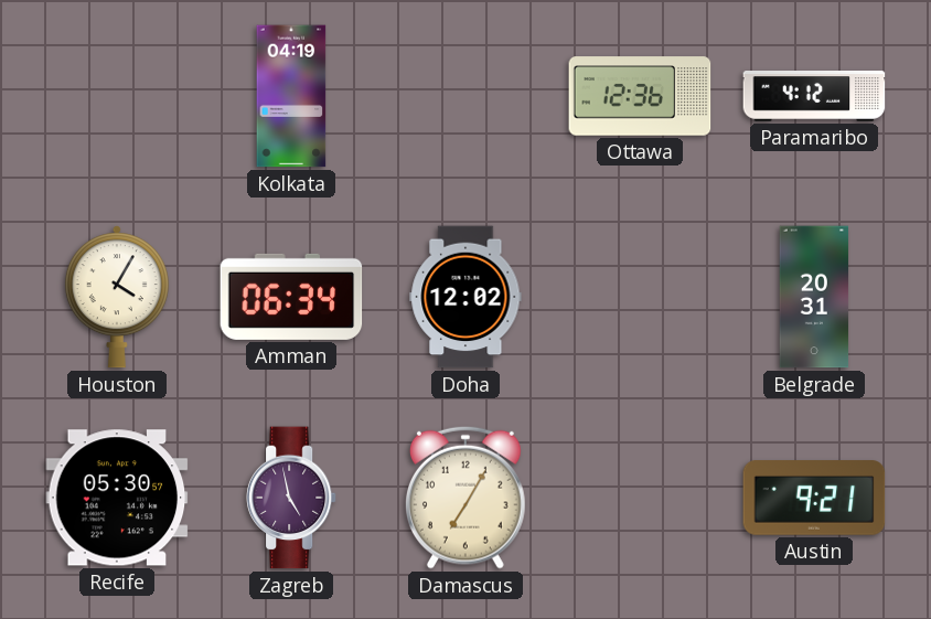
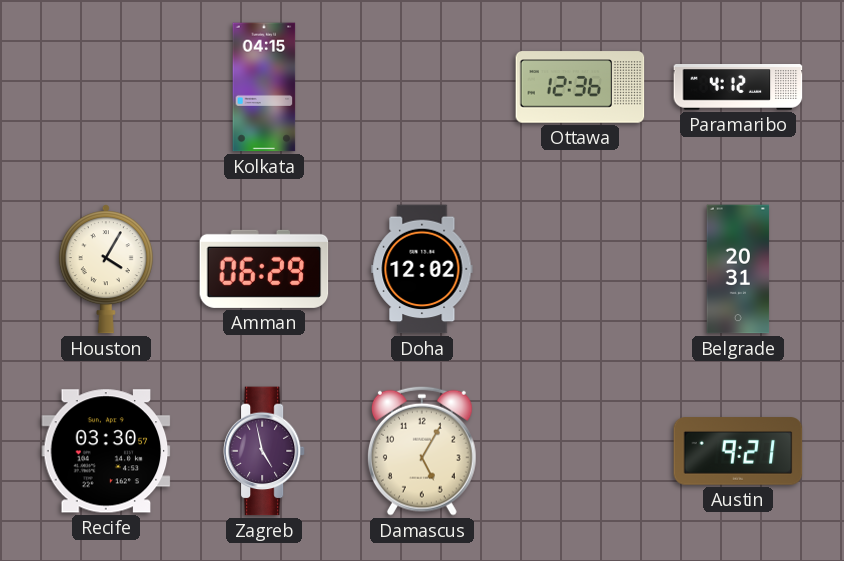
Kolkata: 04:19 -> 04:15 (264, 87)
Amman: 06:34 -> 06:29 (264, 269)
Recife: 05:30 -> 03:30 (106, 451)
Damascus: 7:05 -> 5:05 (422, 451)
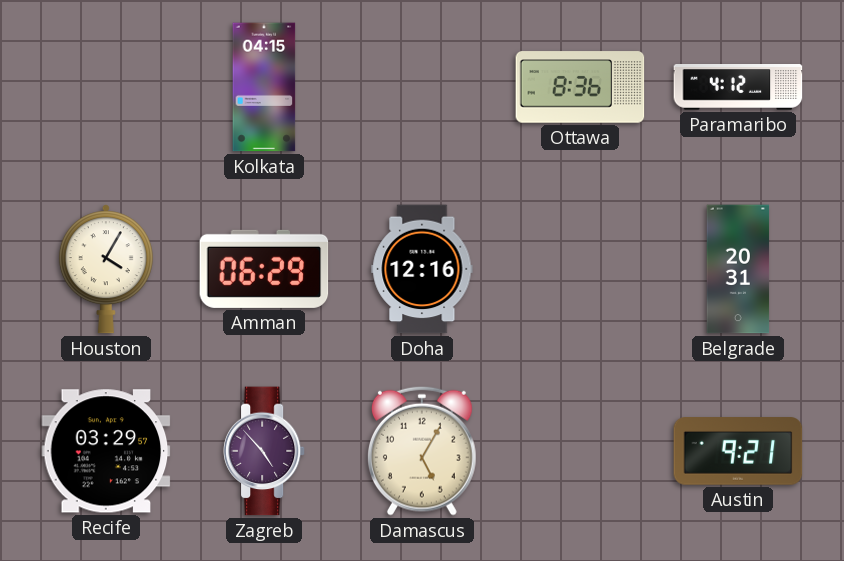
Ottawa: 12:36 -> 8:36 (580, 87)
Doha: 12:02 -> 12:16 (422, 269)
Recife: 03:30 -> 03:29 (106, 451)
Zagreb: 4:58 -> 4:53 (264, 451)
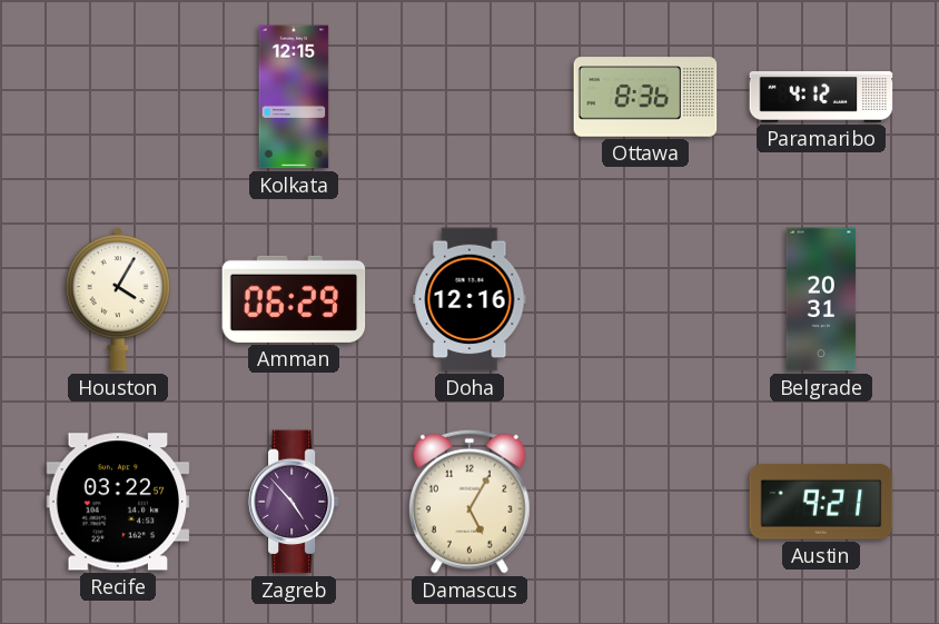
Kolkata: 04:15 -> 12:15 (294, 97)
Recife: 03:29 -> 03:22 (118, 502)
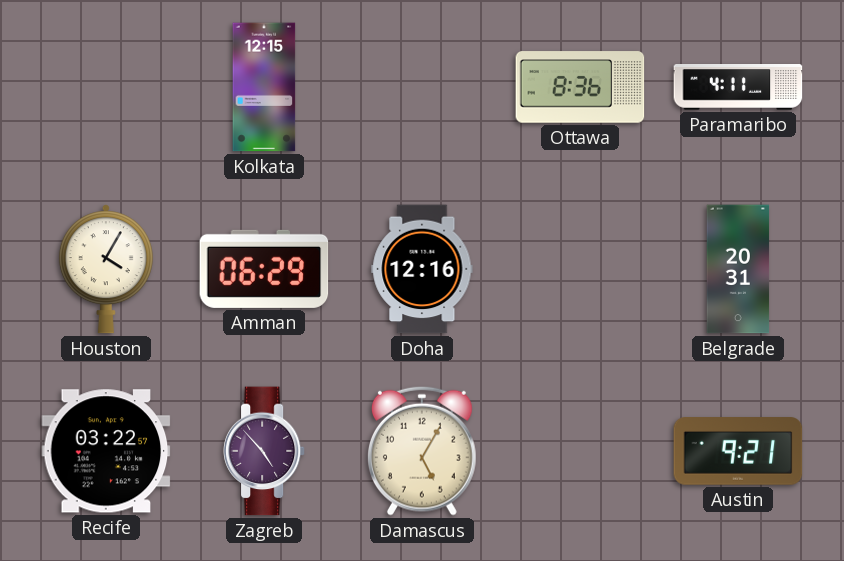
Paramaribo: 4:12 -> 4:11 (738, 87)
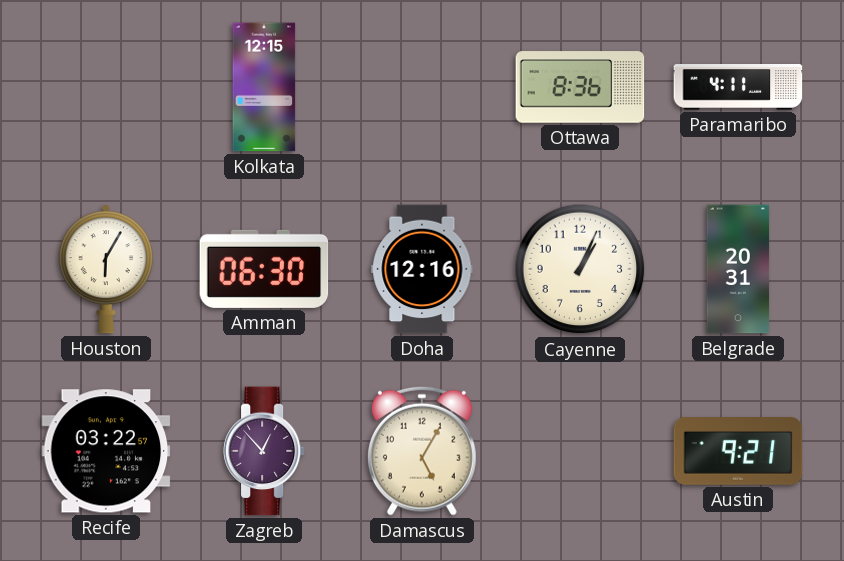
Houston: 4:05 -> 6:05 (106, 269)
Amman: 06:29 -> 06:30 (264, 269)
Cayenne: none -> 1:04 (580, 269)
Zagreb: 4:53 -> 12:53 (264, 451)
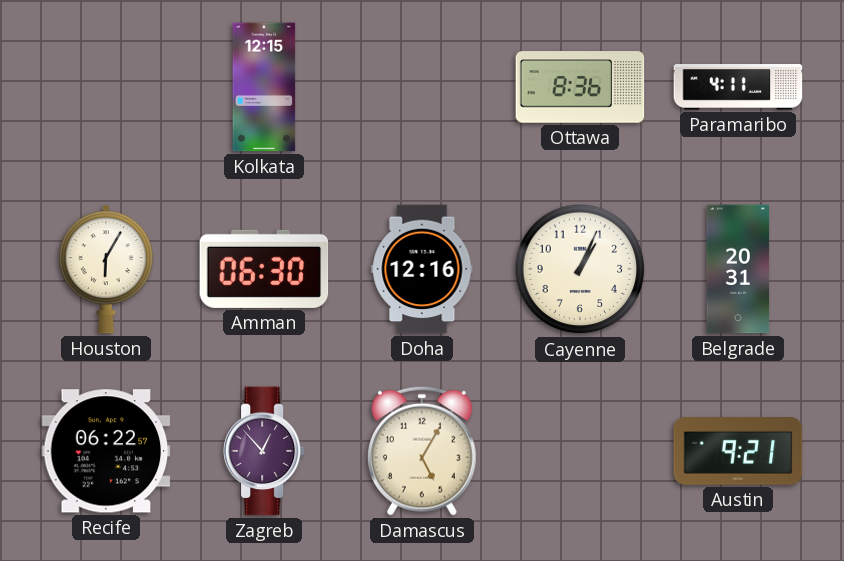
Recife: 03:22 -> 06:22 (106, 451)
